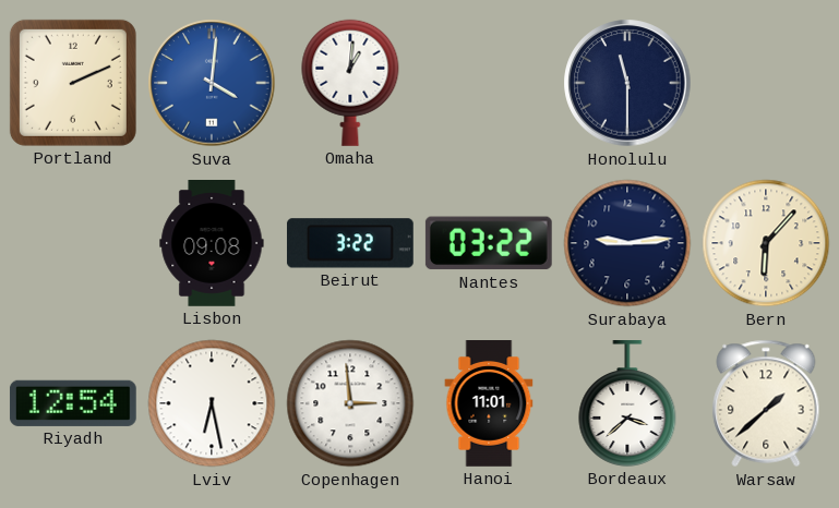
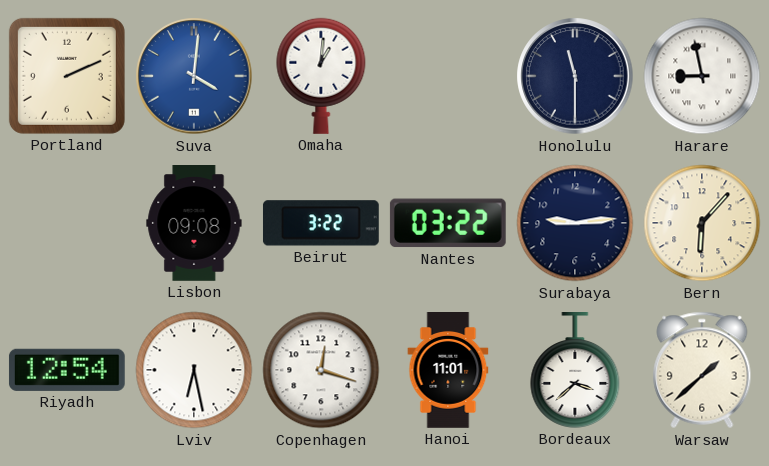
Harare: none -> 8:58 (702, 76)
Copenhagen: 2:59 -> 12:18 (321, 370)
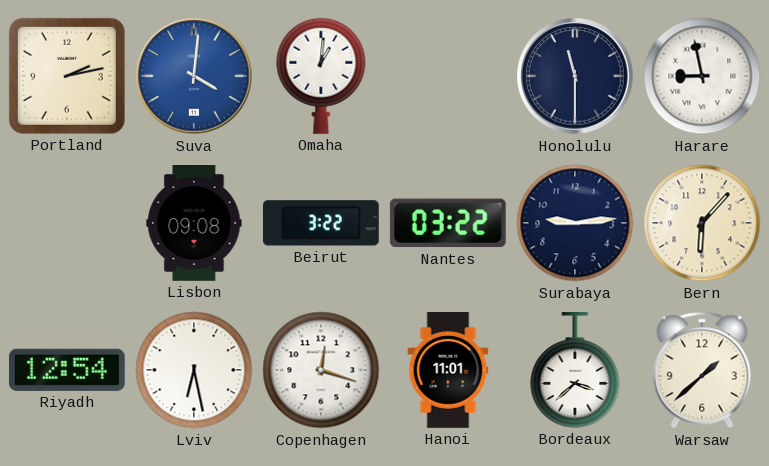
Portland: 2:11 -> 2:13 (67, 76)
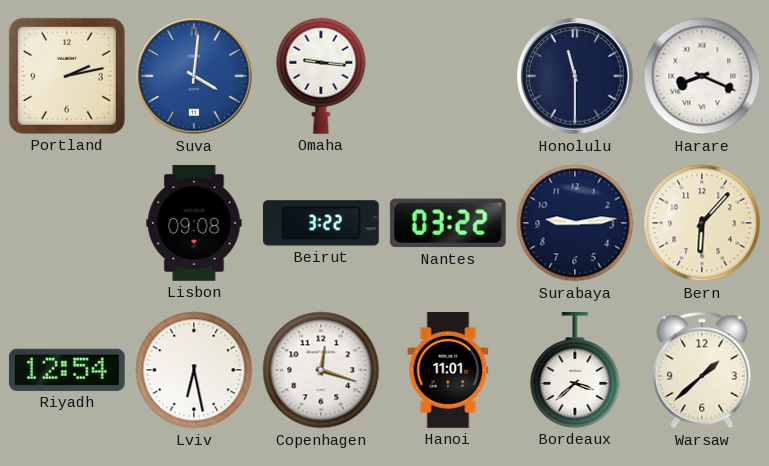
Omaha: 1:01 -> 9:16 (321, 76)
Harare: 8:58 -> 8:19 (702, 76)
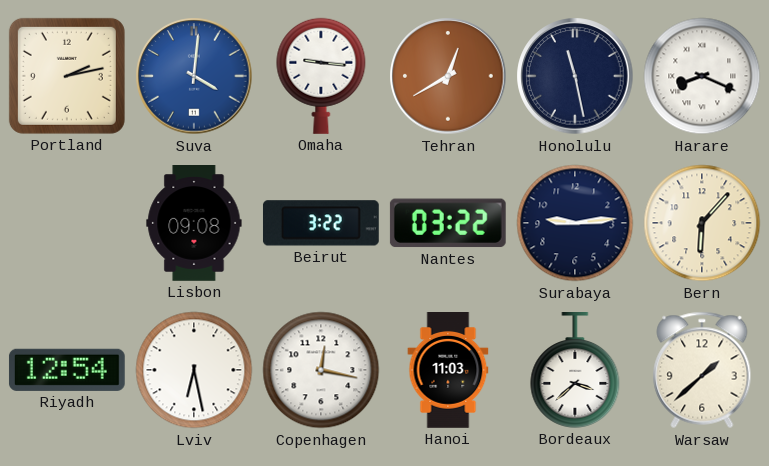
Tehran: none -> 12:40 (448, 76)
Honolulu: 11:30 -> 11:28 (575, 76)
Copenhagen: 12:18 -> 12:17 (321, 370)
Hanoi: 11:01 -> 11:03 (448, 371)
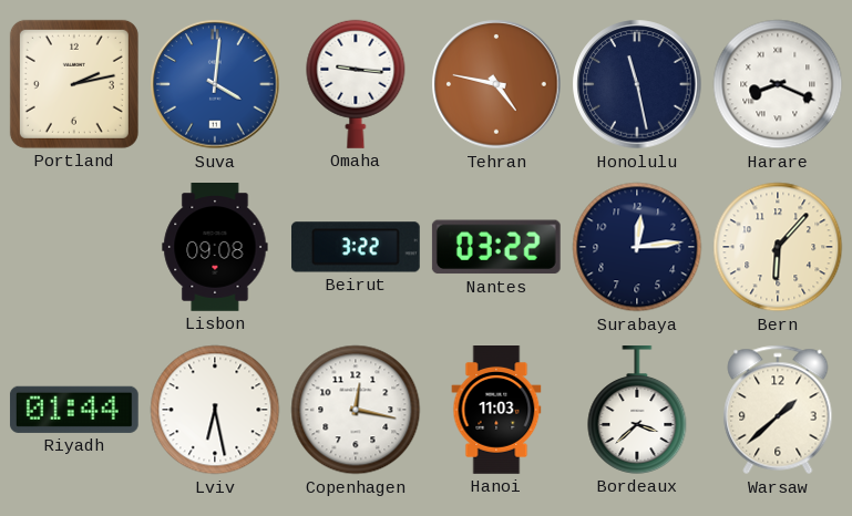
Tehran: 12:40 -> 4:47 (496, 84)
Surabaya: 9:14 -> 12:14 (637, 247)
Riyadh: 12:54 -> 01:44 (74, 410)
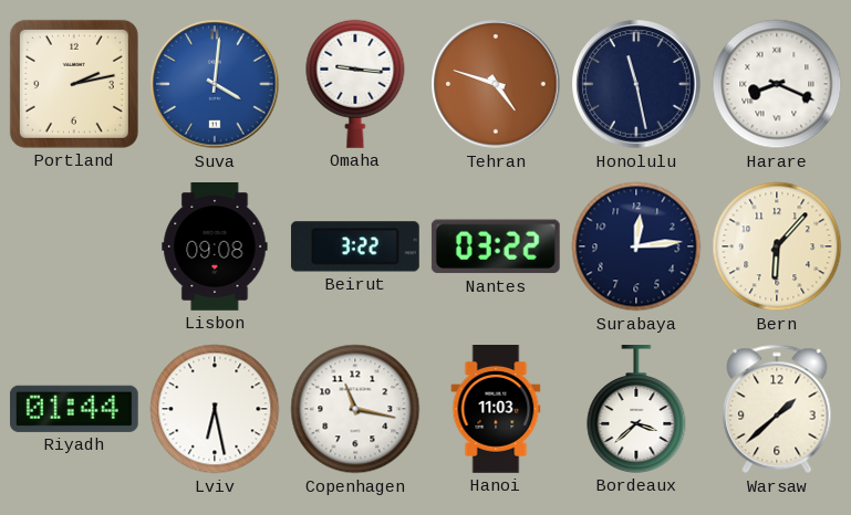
Tehran: 4:47 -> 4:48 (496, 84)
Copenhagen: 12:17 -> 11:17 (355, 409)
